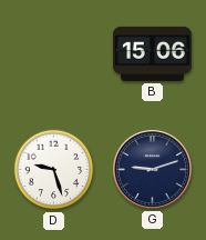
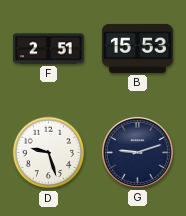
F: none -> 2:51 (48, 49)
B: 15:06 -> 15:53 (137, 48)
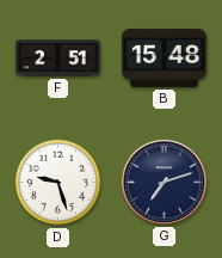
B: 15:53 -> 15:48 (164, 57)
G: 9:12 -> 7:12 (164, 182)
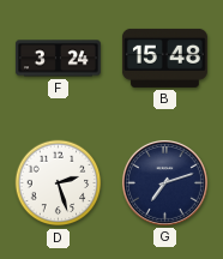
F: 2:51 -> 3:24 (58, 59)
D: 9:27 -> 2:27 (59, 183)
